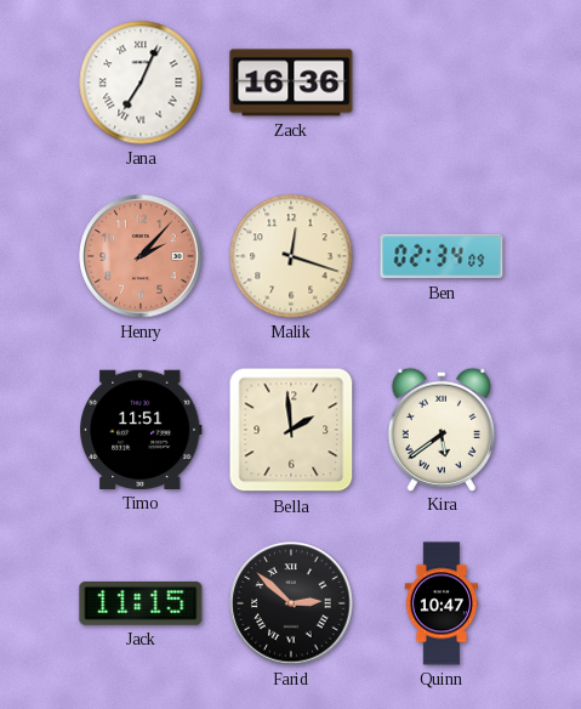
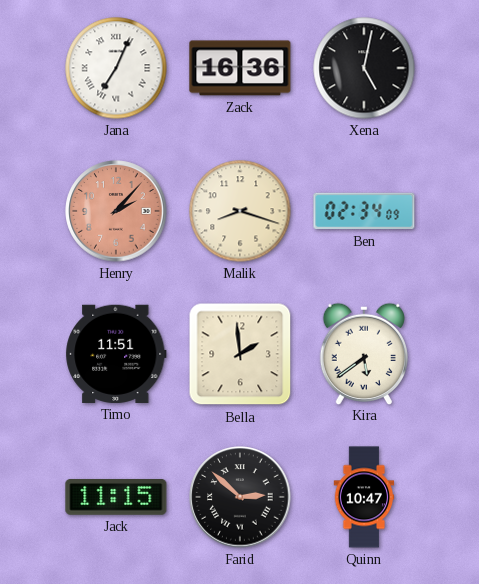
Xena: none -> 5:02 (364, 68)
Malik: 12:18 -> 8:18 (240, 211)
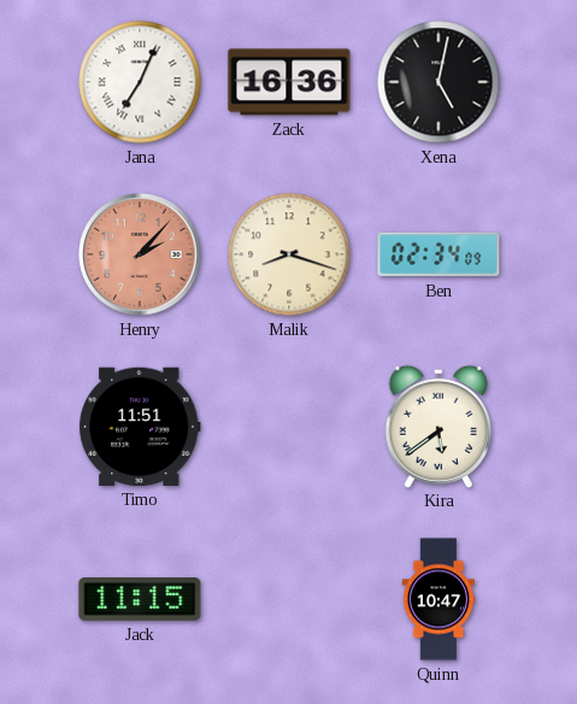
Bella: 1:59 -> none (240, 354)
Farid: 2:52 -> none (240, 497)
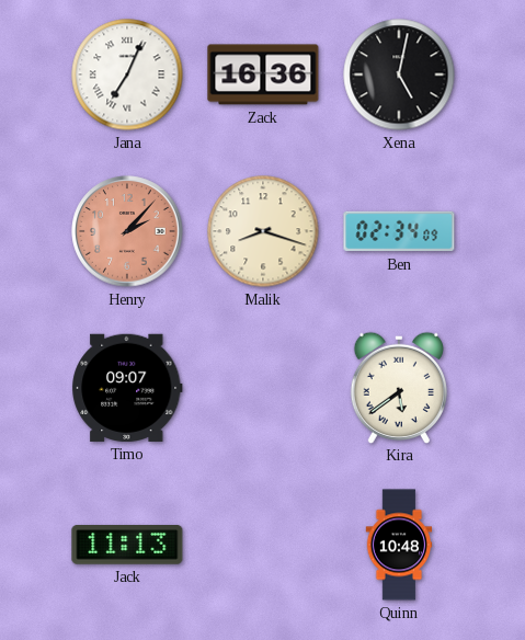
Timo: 11:51 -> 09:07 (127, 388)
Jack: 11:15 -> 11:13 (127, 546)
Quinn: 10:47 -> 10:48 (399, 545)
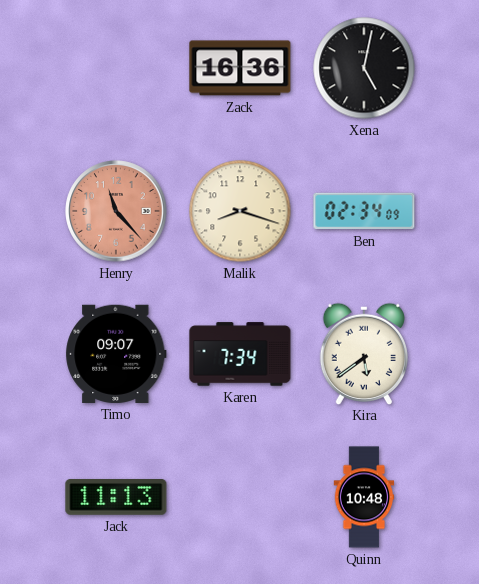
Jana: 7:04 -> none (127, 75)
Henry: 2:07 -> 11:23 (116, 211)
Karen: none -> 7:34 (240, 354)
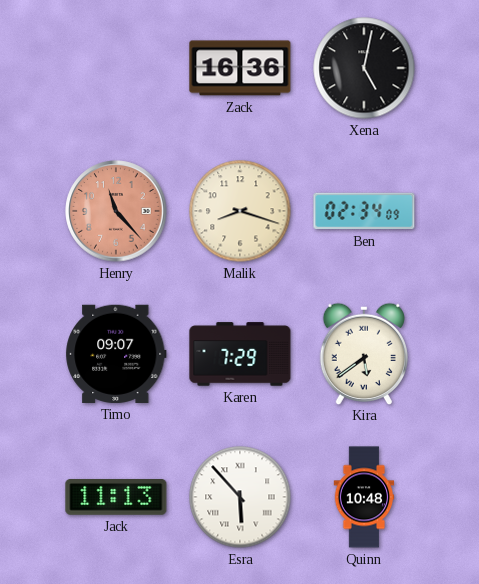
Karen: 7:34 -> 7:29 (240, 354)
Esra: none -> 5:53 (240, 497)
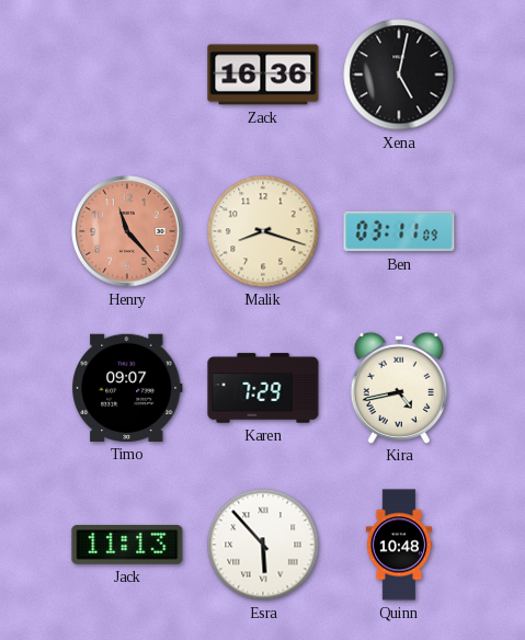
Ben: 02:34 -> 03:11 (399, 231)
Kira: 5:39 -> 4:43 (399, 387)
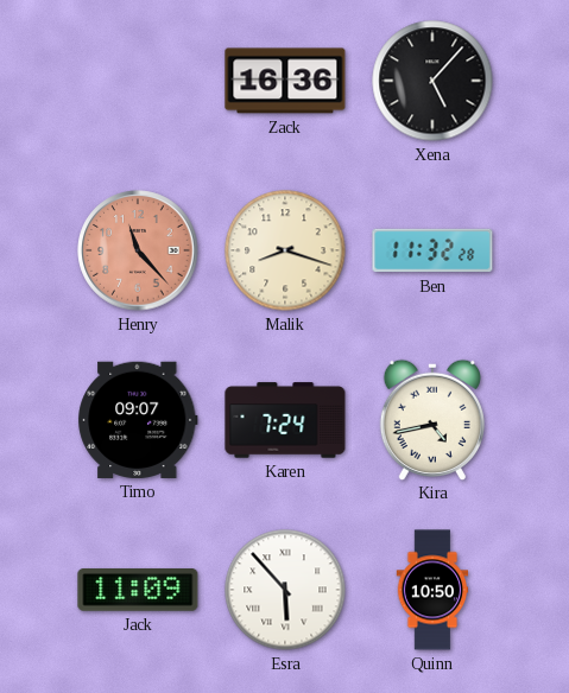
Xena: 5:02 -> 5:07 (432, 81)
Ben: 03:11 -> 11:32 (432, 250)
Karen: 7:29 -> 7:24 (285, 420)
Jack: 11:13 -> 11:09 (138, 591)
Quinn: 10:48 -> 10:50 (432, 590)
